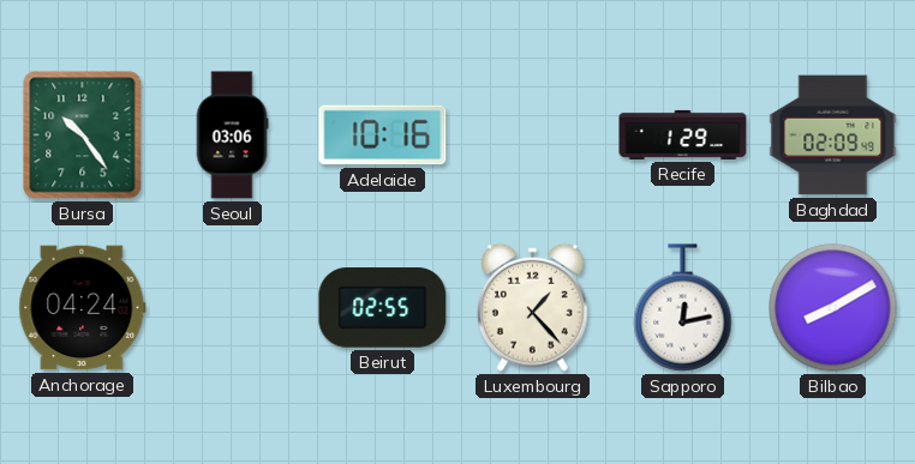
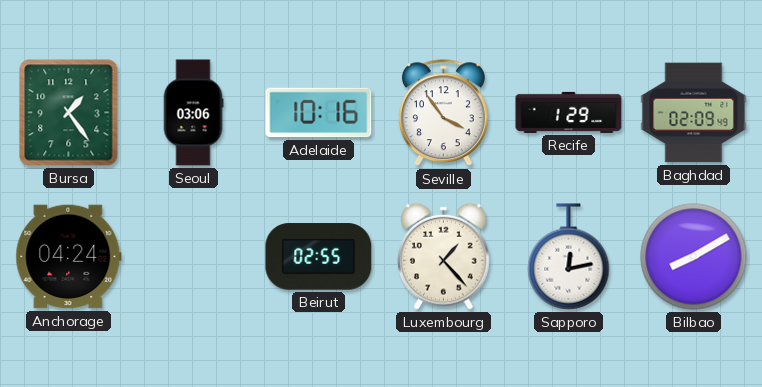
Bursa: 10:24 -> 1:24 (69, 113)
Seville: none -> 3:54 (443, 113)
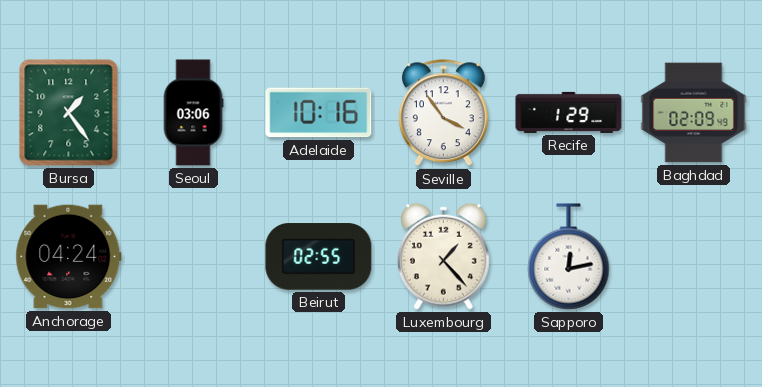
Bilbao: 8:10 -> none (694, 257)
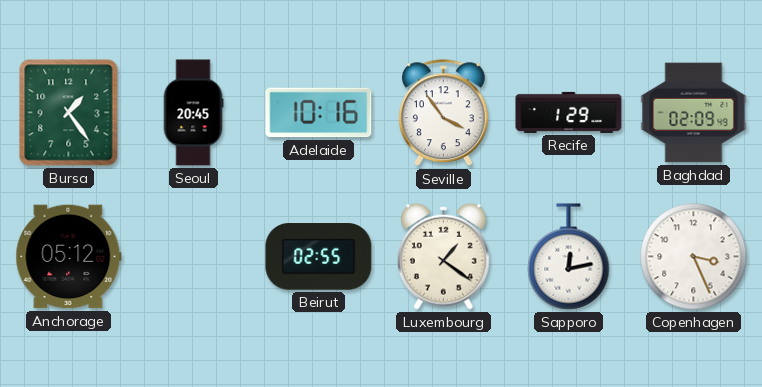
Seoul: 03:06 -> 20:45 (193, 113)
Anchorage: 04:24 -> 05:12 (69, 257)
Luxembourg: 1:23 -> 1:21 (444, 256)
Copenhagen: none -> 3:26 (694, 257)
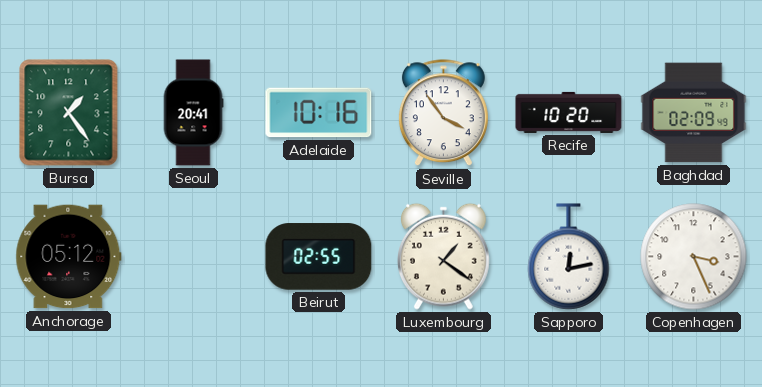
Seoul: 20:45 -> 20:41 (193, 113)
Recife: 1:29 -> 10:20 (569, 112)
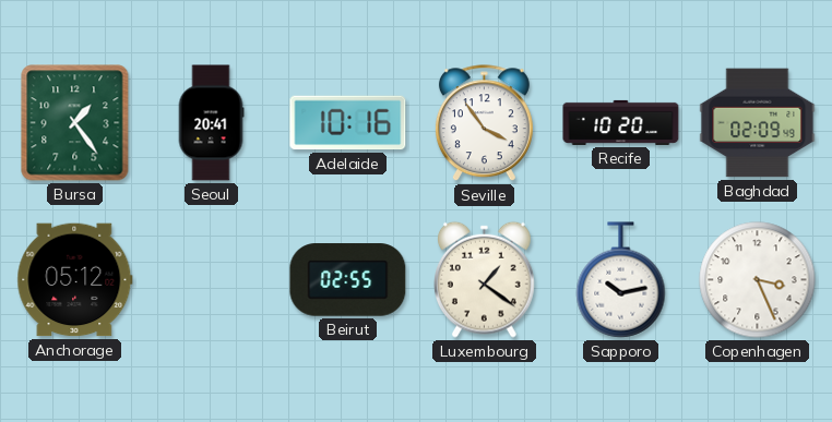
Sapporo: 12:13 -> 10:13 (621, 280)
